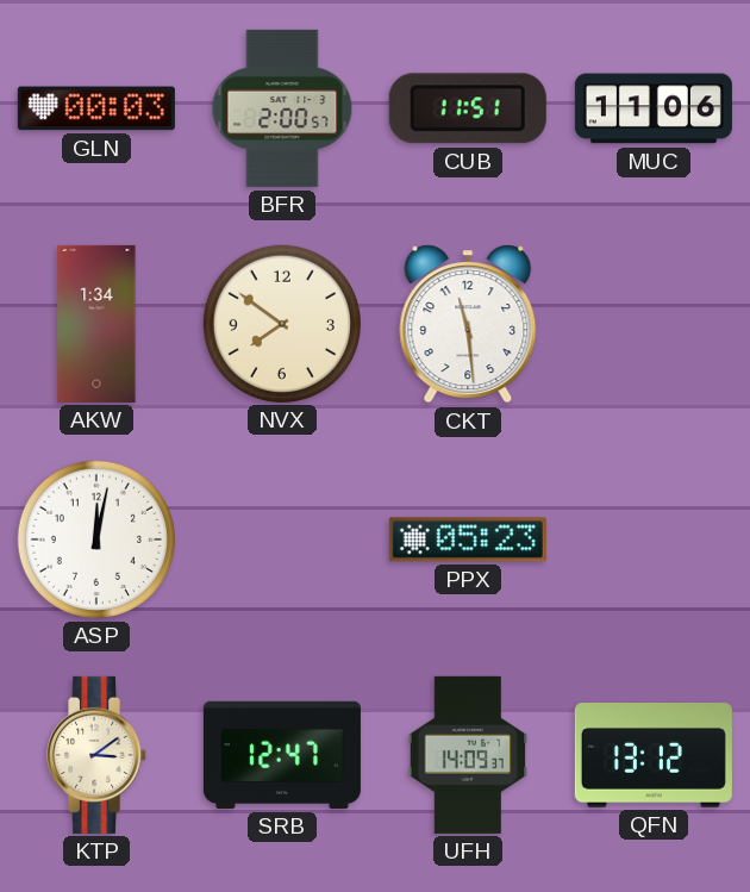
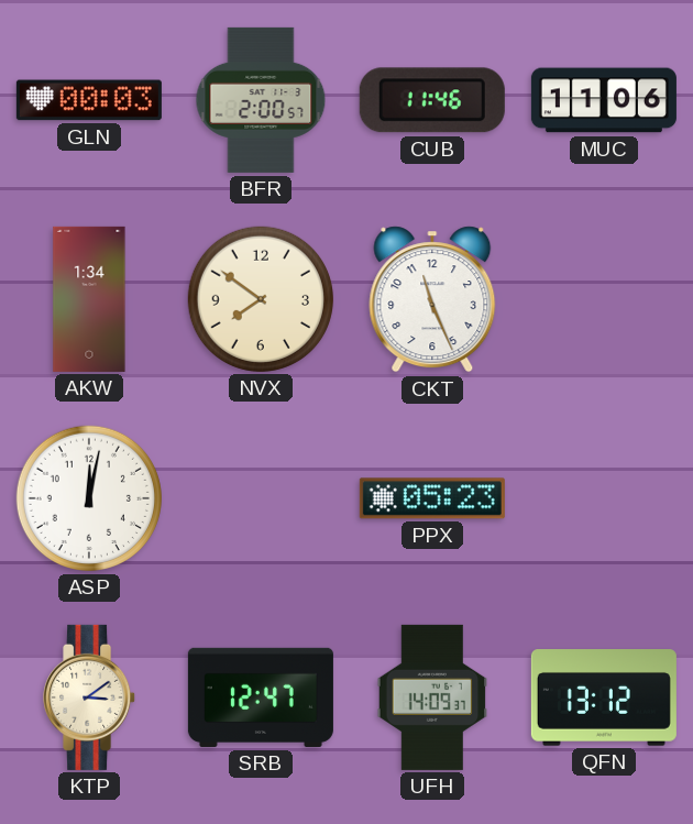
CUB: 11:51 -> 11:46 (432, 100)
CKT: 11:29 -> 11:26 (432, 299)
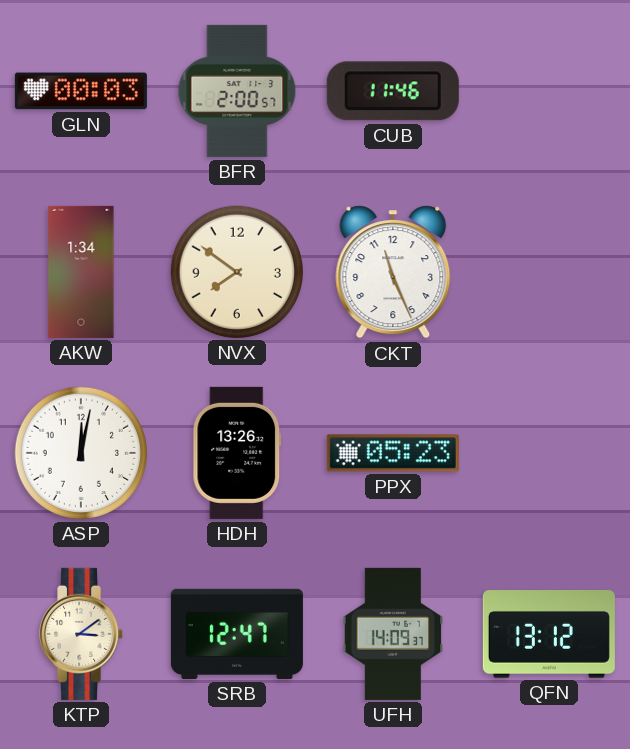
MUC: 11:06 -> none (604, 100)
HDH: none -> 13:26 (237, 453)
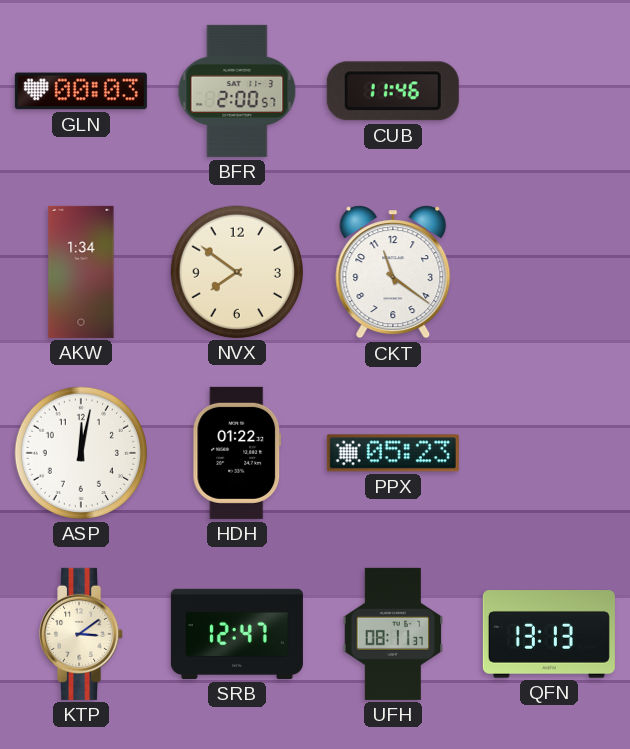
CKT: 11:26 -> 11:21 (393, 272)
HDH: 13:26 -> 01:22 (237, 453)
UFH: 14:09 -> 08:11 (393, 634)
QFN: 13:12 -> 13:13 (549, 634)
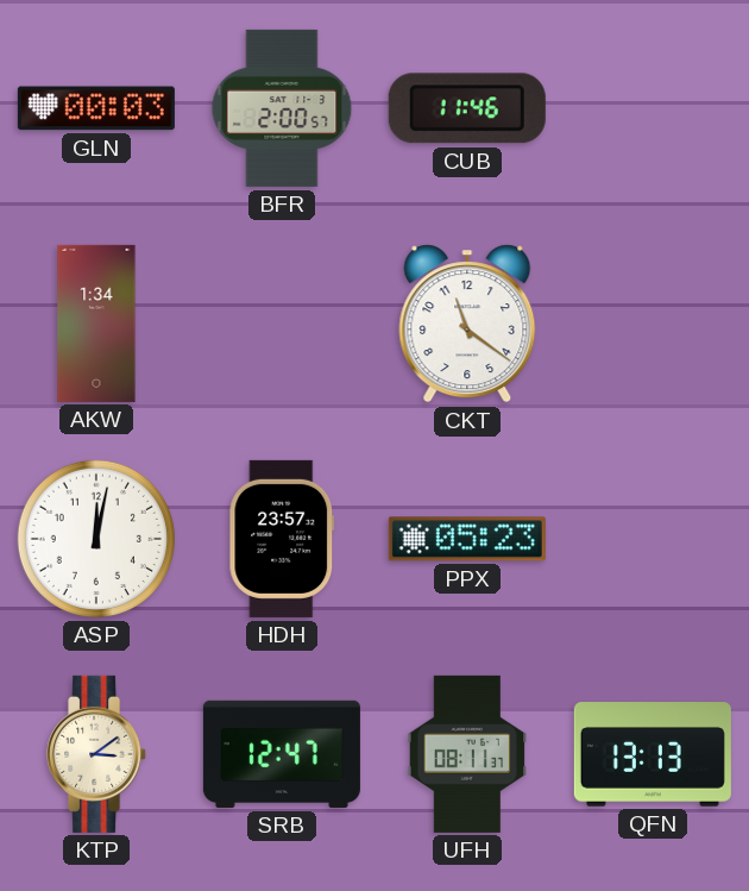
NVX: 7:51 -> none (237, 272)
HDH: 01:22 -> 23:57 (282, 539)
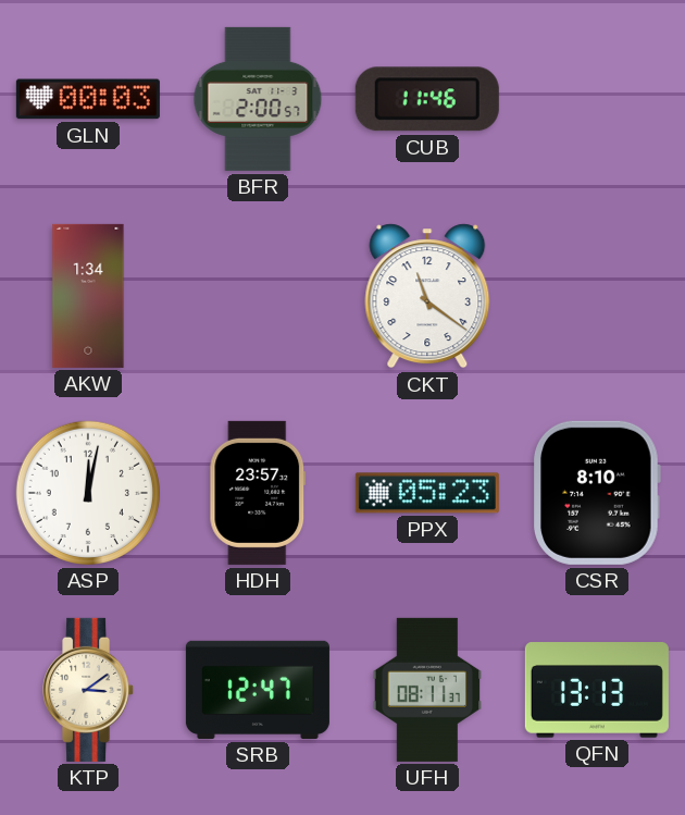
CSR: none -> 8:10 (597, 493)
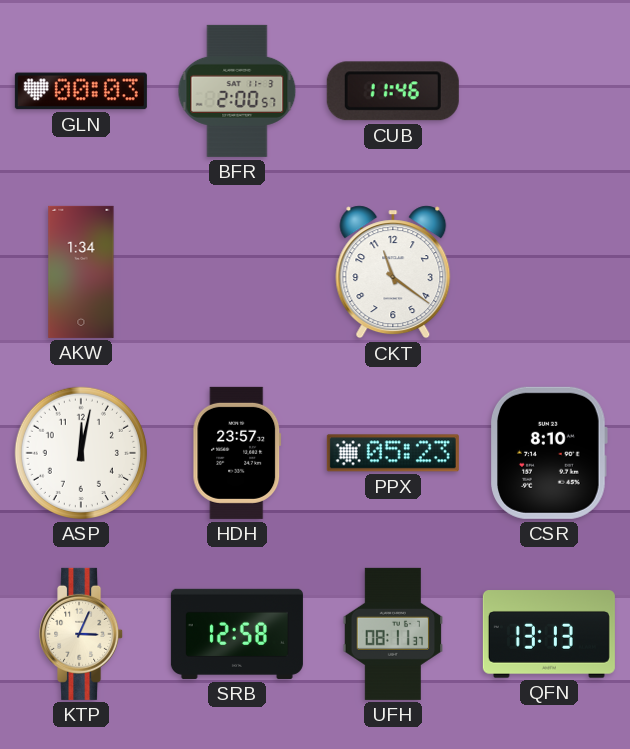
KTP: 3:09 -> 3:04 (82, 634)
SRB: 12:47 -> 12:58 (237, 634)
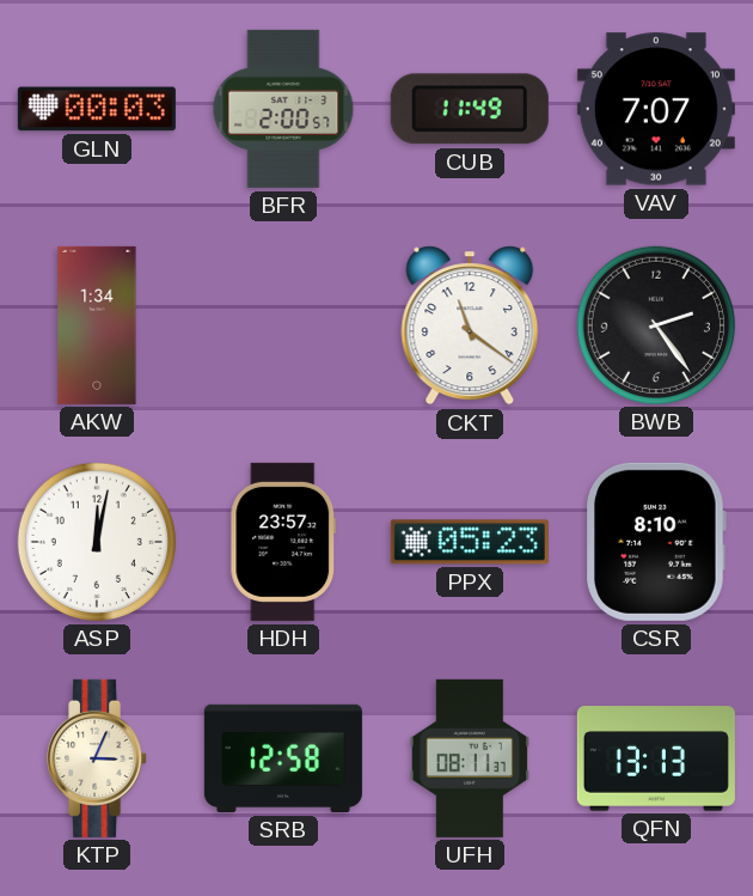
CUB: 11:46 -> 11:49 (470, 109)
VAV: none -> 7:07 (656, 109)
BWB: none -> 2:24 (656, 325)
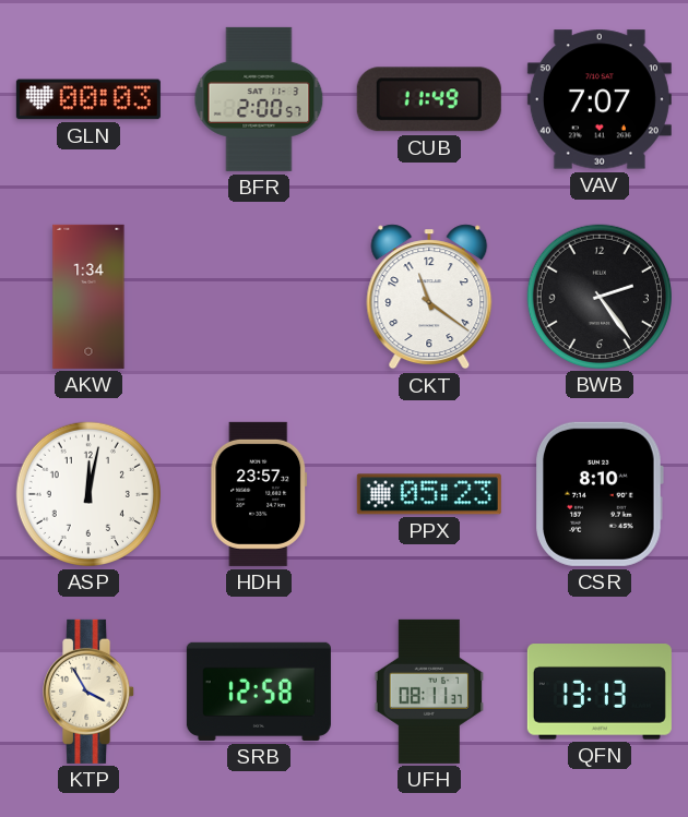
KTP: 3:04 -> 3:55 (90, 692)
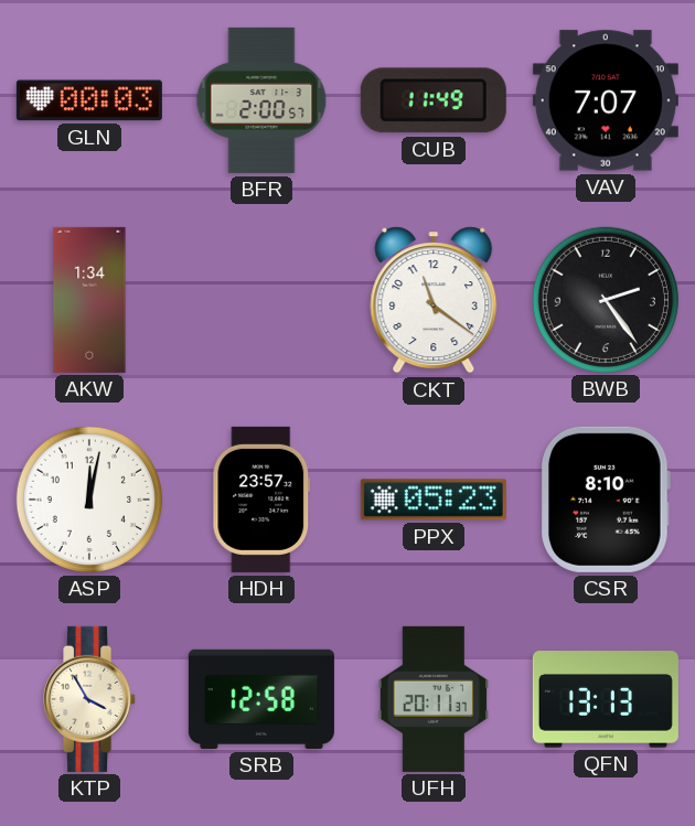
UFH: 08:11 -> 20:11 (434, 699)
